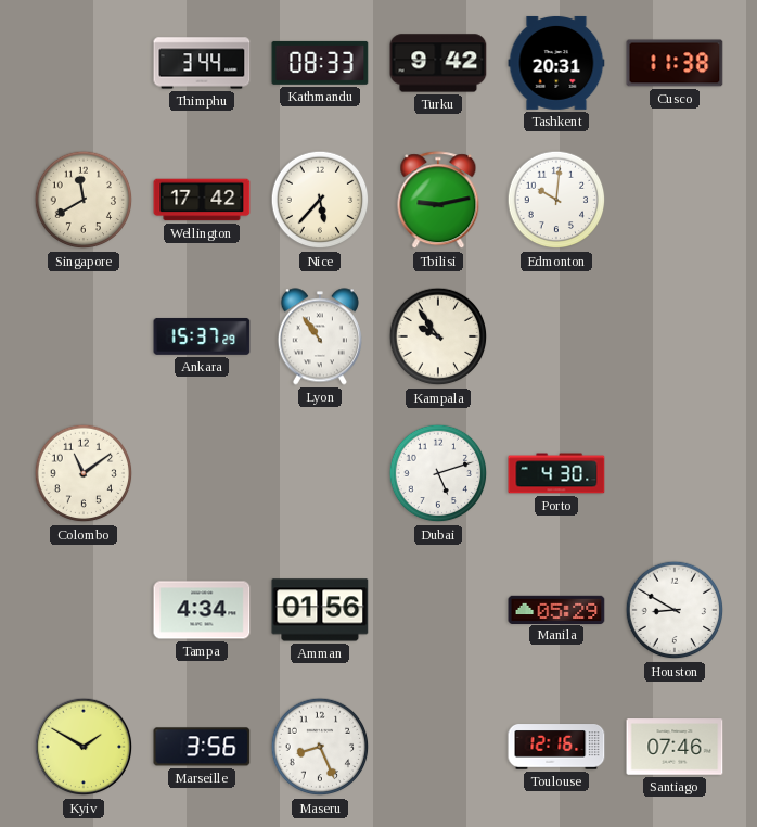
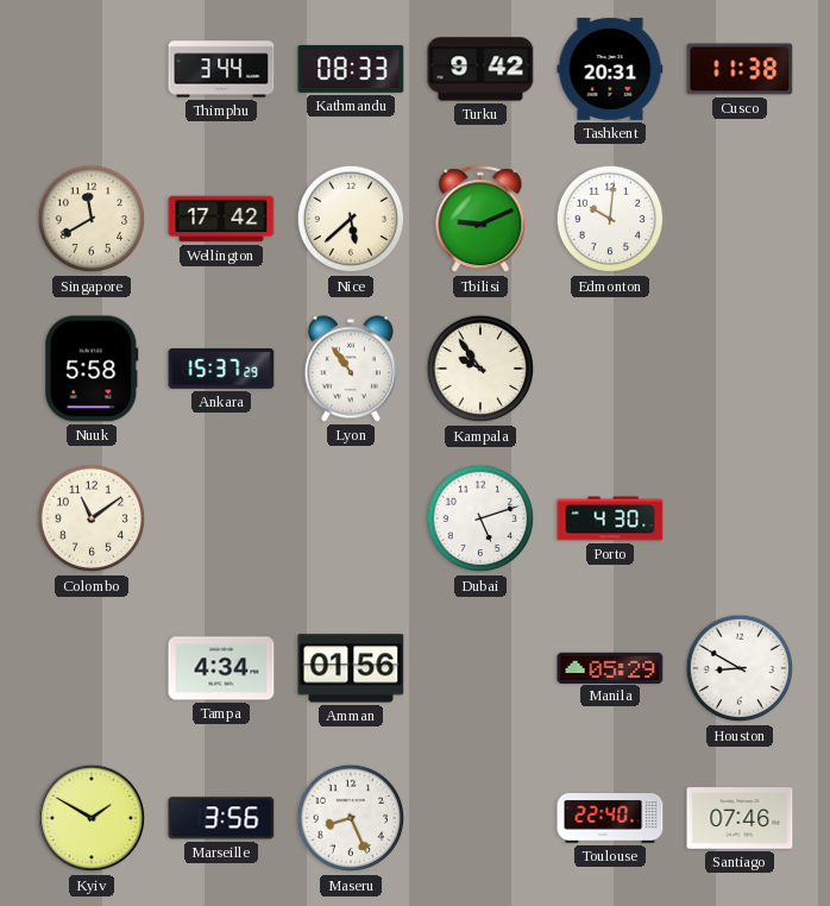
Nice: 5:37 -> 5:38 (351, 219)
Tbilisi: 9:13 -> 9:11 (480, 220)
Nuuk: none -> 5:58 (92, 369)
Toulouse: 12:16 -> 22:40 (610, 818)
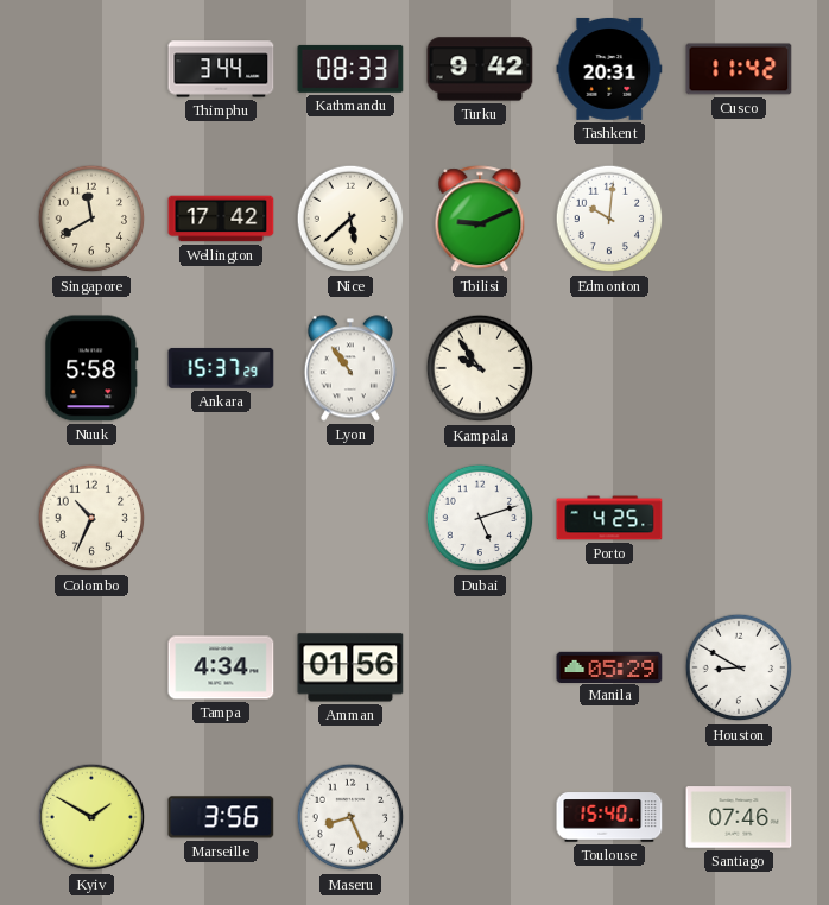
Cusco: 11:38 -> 11:42 (739, 69)
Colombo: 11:09 -> 10:34 (91, 518)
Porto: 4:30 -> 4:25 (609, 518)
Toulouse: 22:40 -> 15:40 (609, 817)
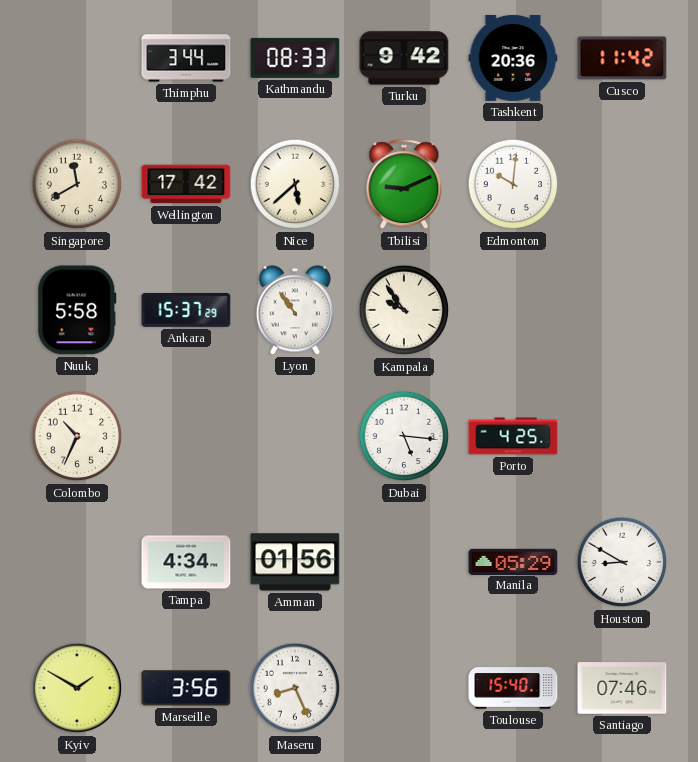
Tashkent: 20:31 -> 20:36 (513, 58)
Dubai: 5:12 -> 5:16 (404, 436)
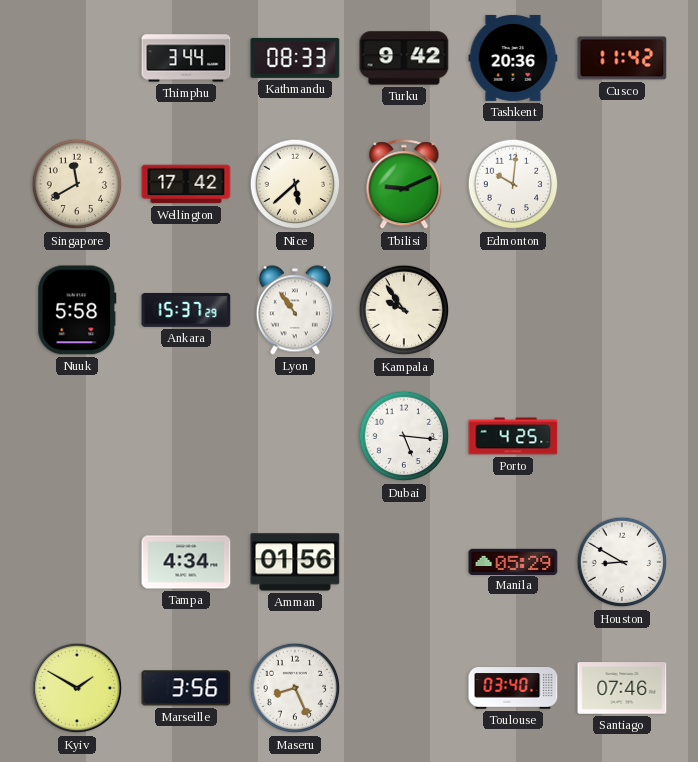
Colombo: 10:34 -> none (77, 436)
Toulouse: 15:40 -> 03:40 (513, 688)
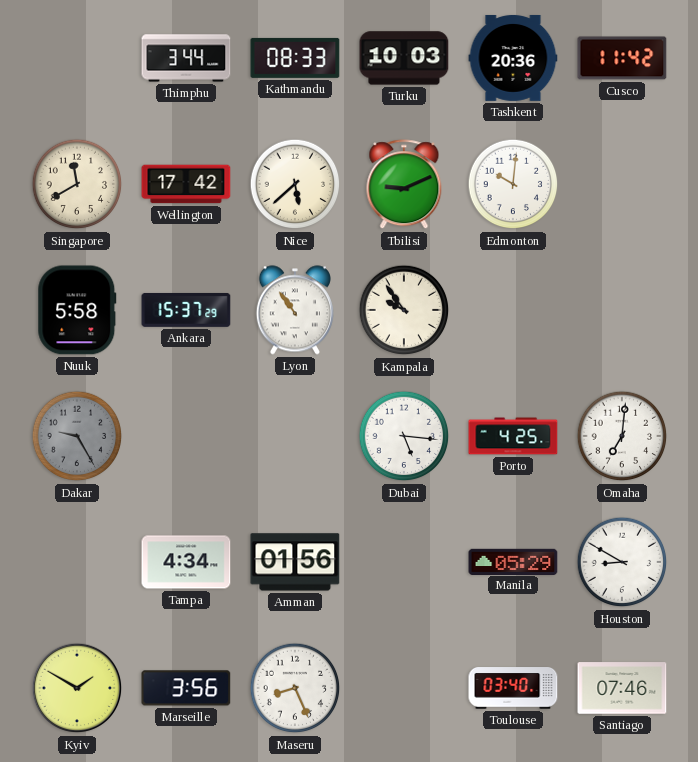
Turku: 9:42 -> 10:03 (404, 58)
Dakar: none -> 9:25 (77, 436)
Omaha: none -> 7:01 (622, 436)
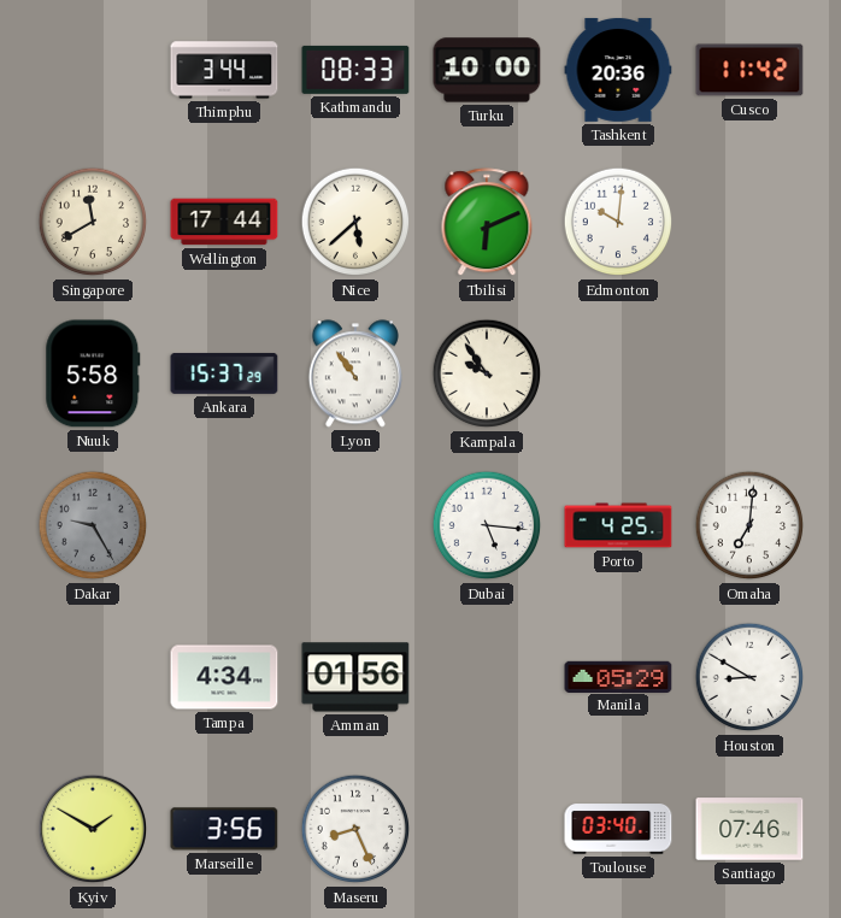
Turku: 10:03 -> 10:00 (487, 70)
Wellington: 17:42 -> 17:44 (224, 222)
Tbilisi: 9:11 -> 6:11 (487, 223)
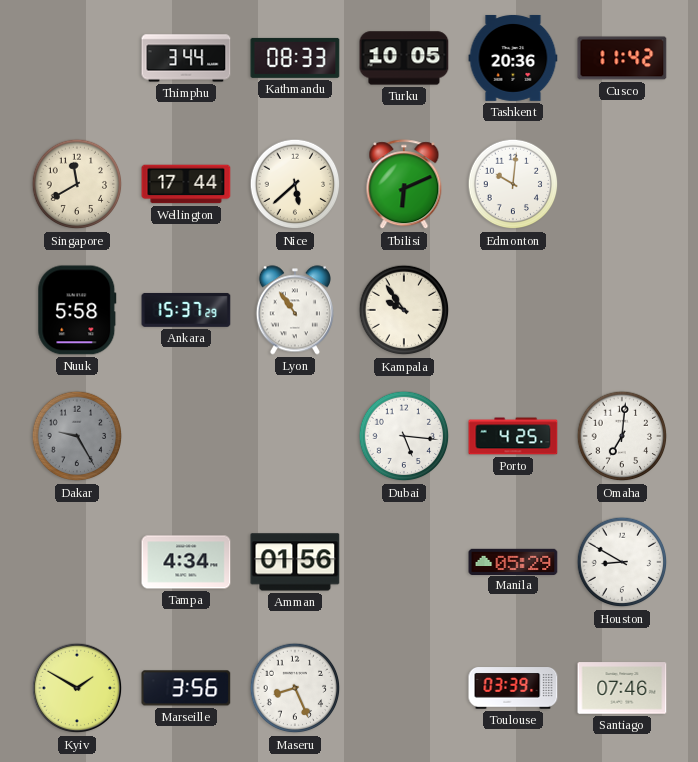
Turku: 10:00 -> 10:05 (404, 58)
Toulouse: 03:40 -> 03:39 (513, 688)
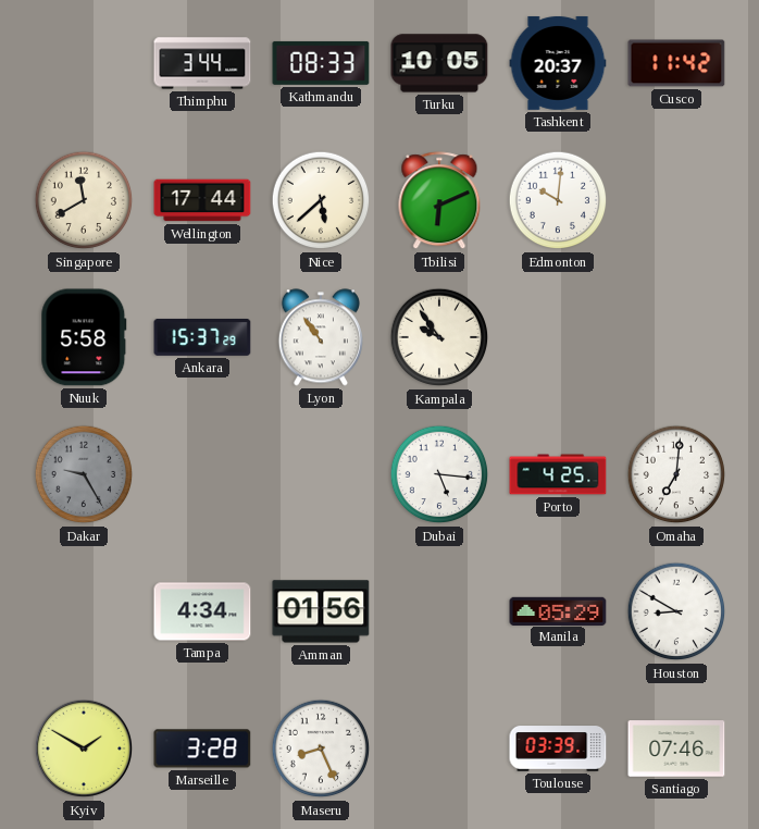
Tashkent: 20:36 -> 20:37 (558, 63)
Marseille: 3:56 -> 3:28 (202, 748)
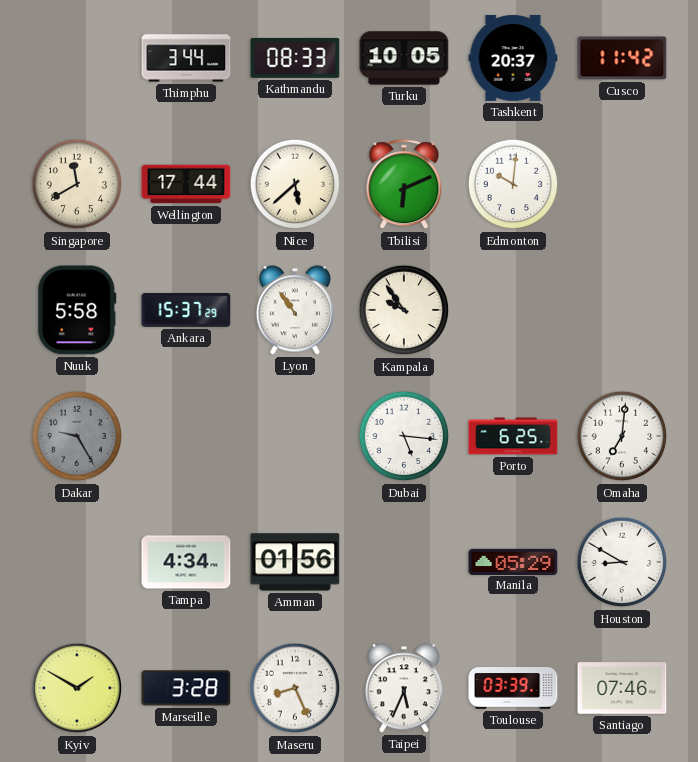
Porto: 4:25 -> 6:25 (513, 436)
Taipei: none -> 5:34 (404, 688)
